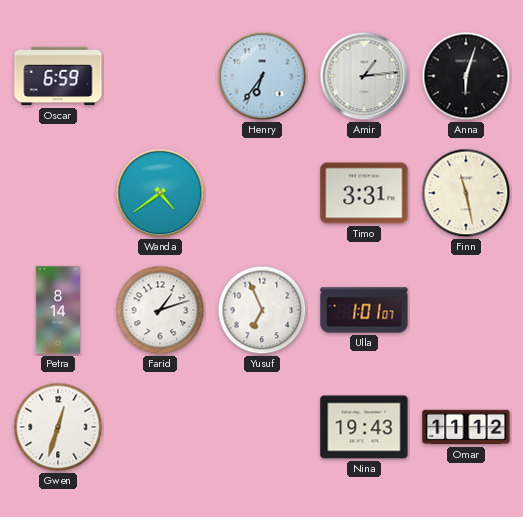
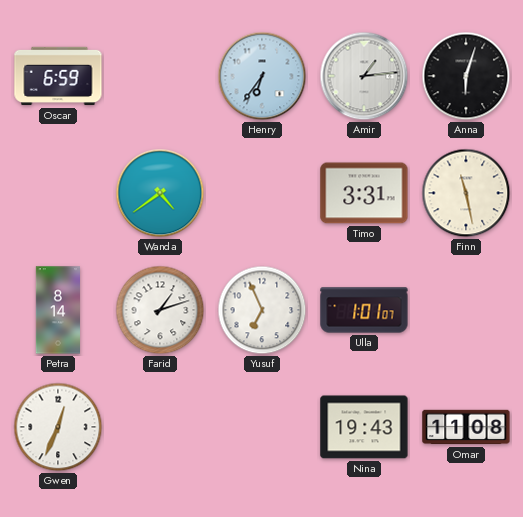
Gwen: 12:33 -> 12:34 (58, 427)
Omar: 11:12 -> 11:08 (466, 427)
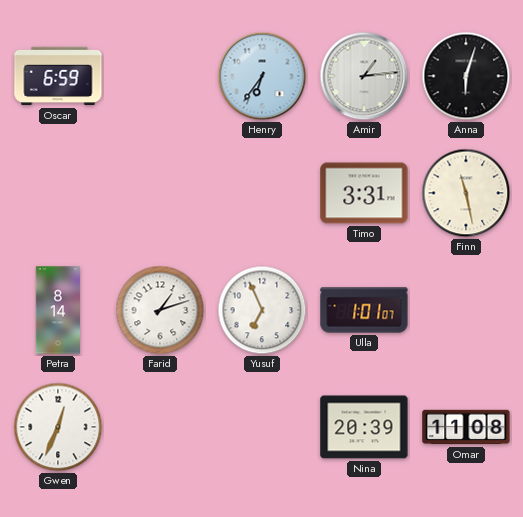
Wanda: 4:39 -> none (160, 193)
Nina: 19:43 -> 20:39 (364, 427)
